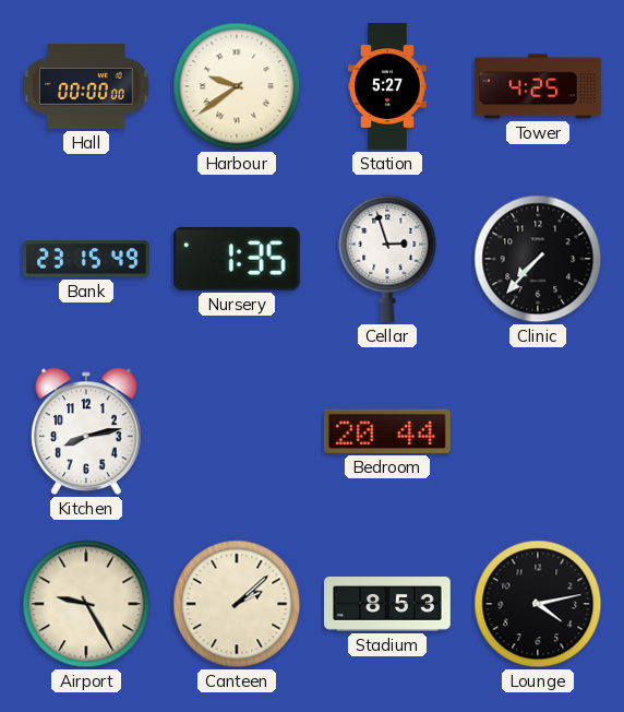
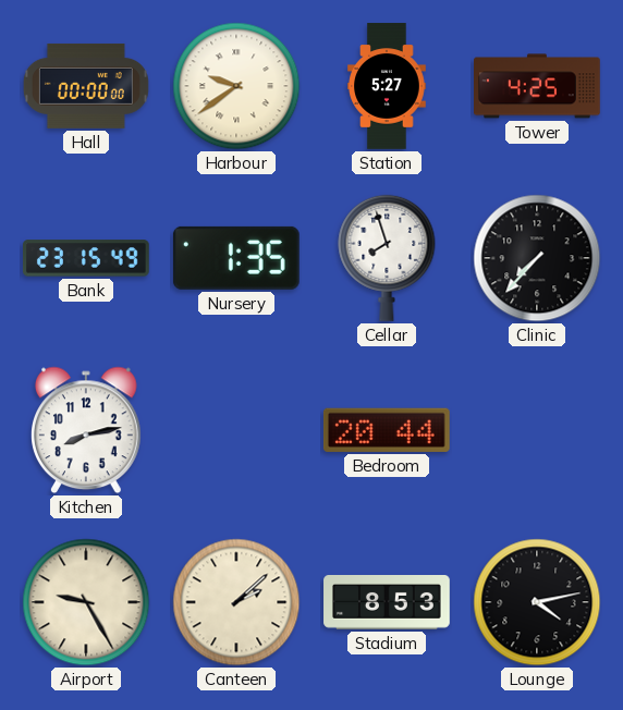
Cellar: 2:57 -> 7:57 (387, 258)
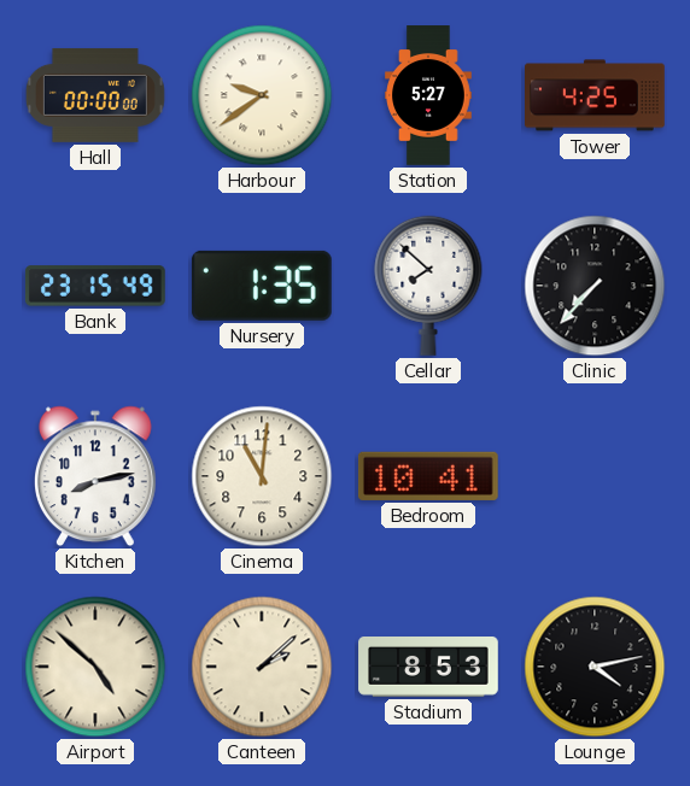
Cellar: 7:57 -> 7:52 (428, 286)
Cinema: none -> 11:01 (262, 476)
Bedroom: 20:44 -> 10:41 (428, 476)
Airport: 9:25 -> 4:52 (95, 667)
